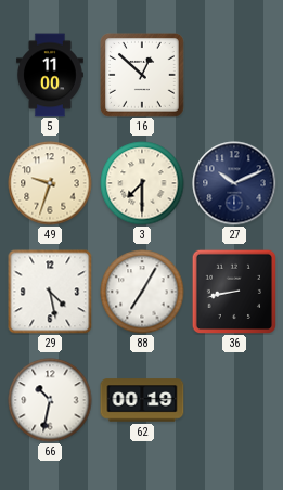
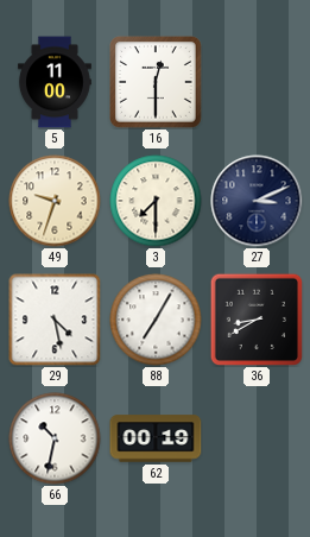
16: 12:52 -> 12:30 (157, 83)
27: 10:11 -> 3:11 (257, 201)
36: 8:43 -> 8:40 (255, 318)
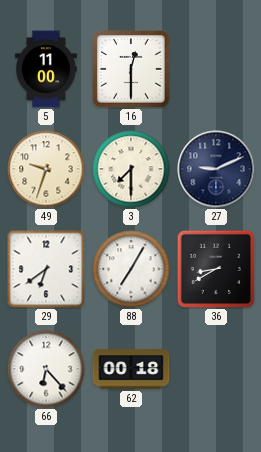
27: 3:11 -> 9:11 (216, 169)
29: 4:28 -> 6:39 (46, 269)
66: 10:32 -> 6:23 (46, 369)
62: 00:19 -> 00:18 (131, 369)
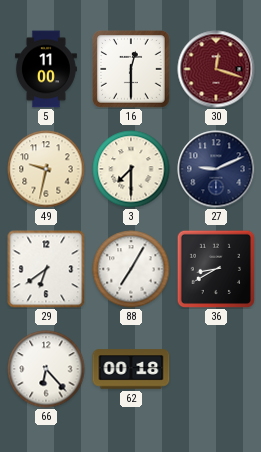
30: none -> 12:18 (216, 69)
49: 9:33 -> 9:32 (46, 169)
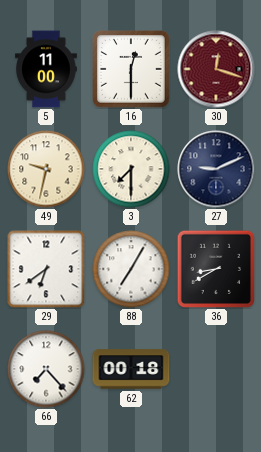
66: 6:23 -> 7:23 (46, 369)
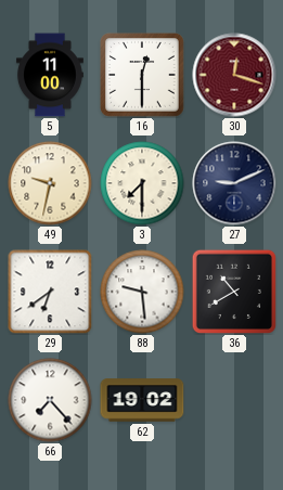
88: 7:05 -> 9:29 (142, 292)
36: 8:40 -> 10:40 (233, 291)
62: 00:18 -> 19:02 (142, 400)
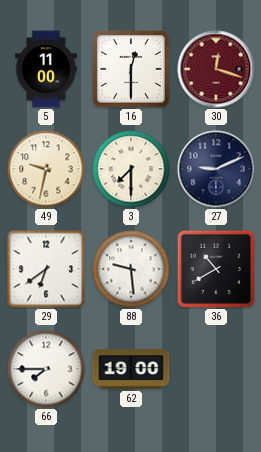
66: 7:23 -> 7:45 (46, 369)
62: 19:02 -> 19:00 (131, 369)
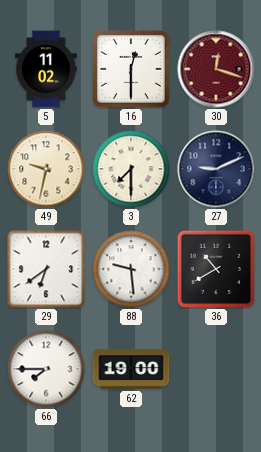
5: 11:00 -> 11:02 (46, 69)
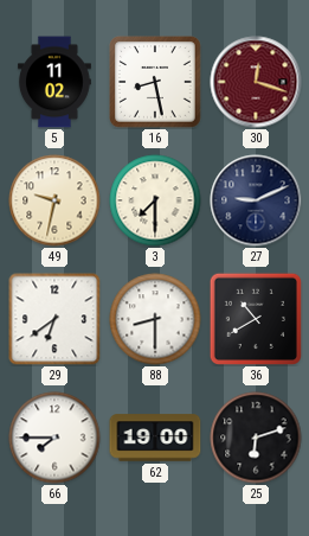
16: 12:30 -> 8:28 (156, 83)
88: 9:29 -> 8:30 (155, 319)
25: none -> 6:12 (256, 438)
